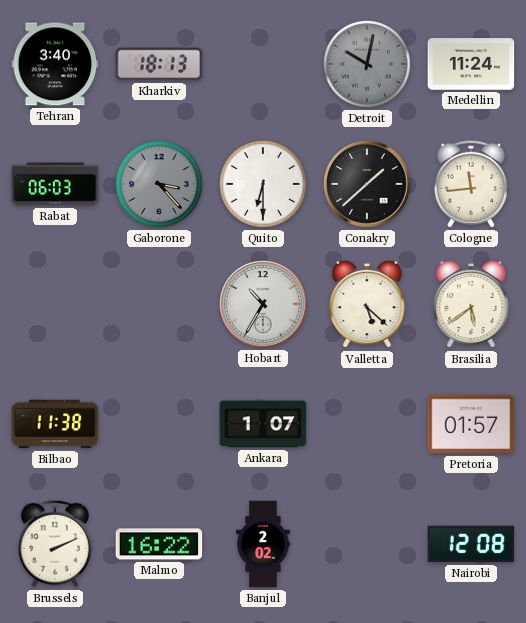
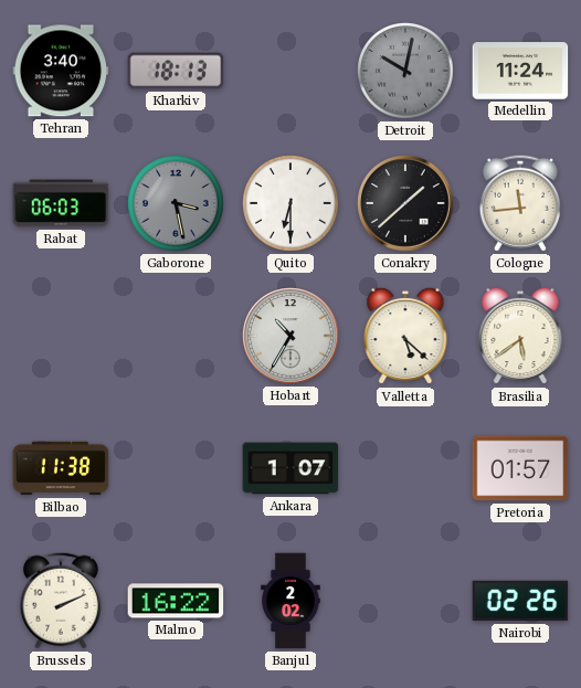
Gaborone: 3:23 -> 3:28 (177, 204)
Nairobi: 12:08 -> 02:26 (520, 601)
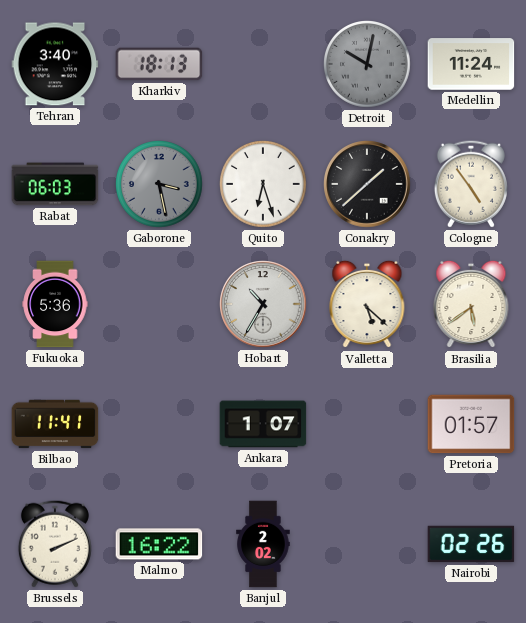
Quito: 6:30 -> 6:27 (264, 185)
Cologne: 11:44 -> 4:54 (471, 184)
Fukuoka: none -> 5:36 (55, 304)
Bilbao: 11:38 -> 11:41 (55, 424)
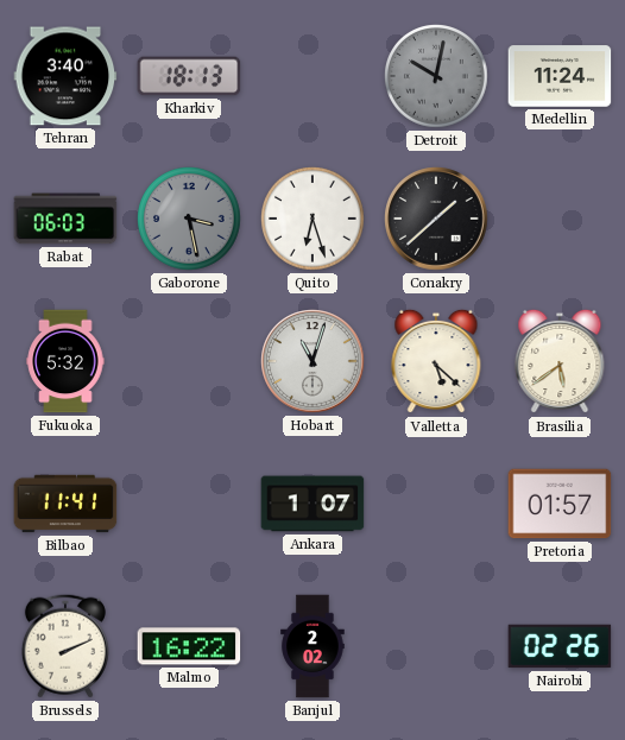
Cologne: 4:54 -> none (471, 184)
Fukuoka: 5:36 -> 5:32 (65, 361)
Hobart: 10:35 -> 11:03 (312, 361)
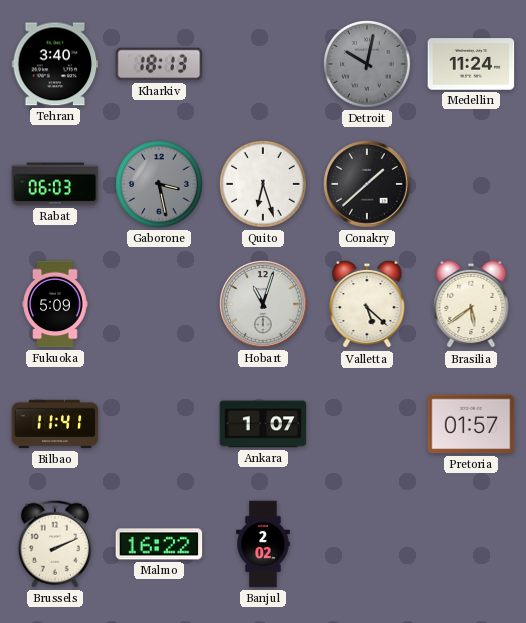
Fukuoka: 5:32 -> 5:09 (55, 304)
Nairobi: 02:26 -> none (560, 646)
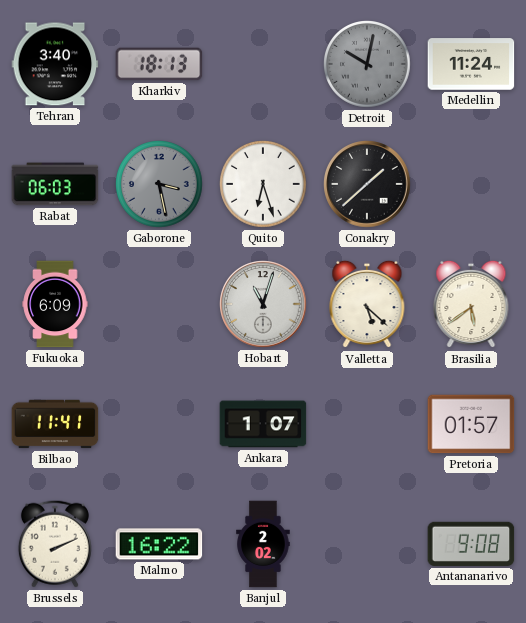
Fukuoka: 5:09 -> 6:09 (55, 304)
Antananarivo: none -> 9:08 (471, 544)
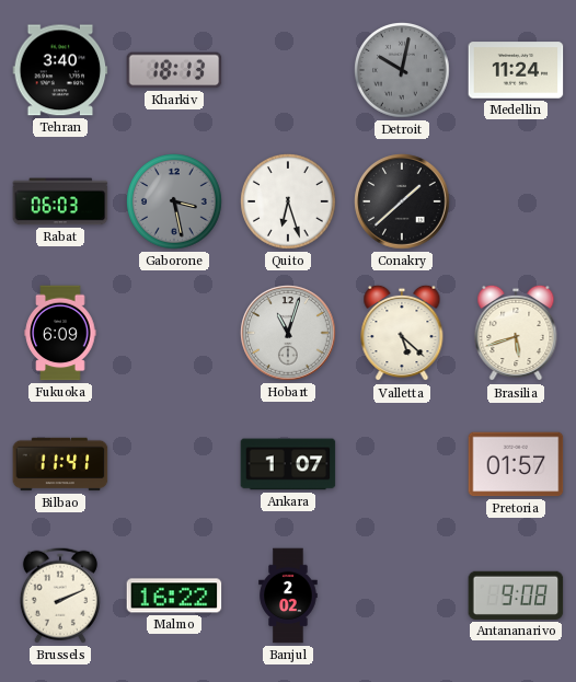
Brasilia: 5:39 -> 5:42 (516, 333)
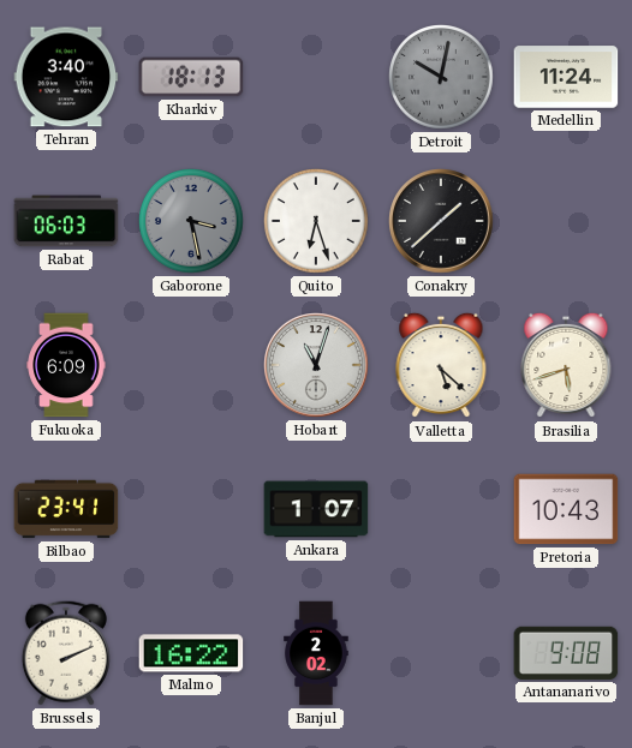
Bilbao: 11:41 -> 23:41 (66, 509)
Pretoria: 01:57 -> 10:43 (566, 509)
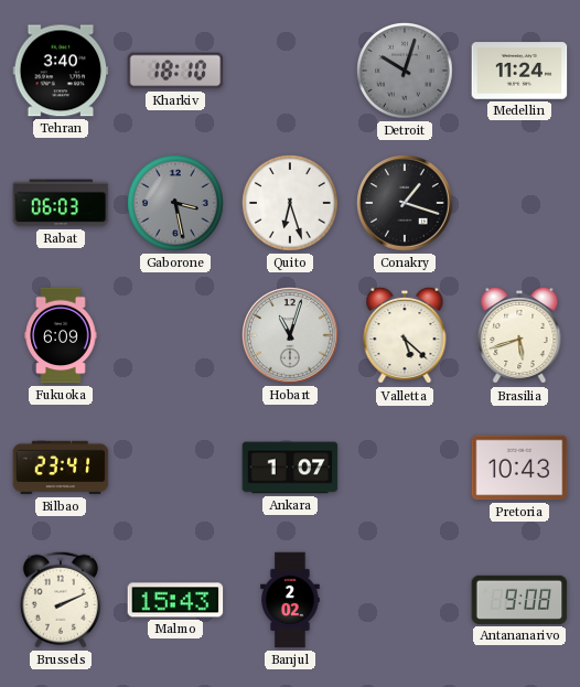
Kharkiv: 18:13 -> 18:10 (175, 71)
Detroit: 10:02 -> 10:03 (406, 72)
Conakry: 1:38 -> 1:18 (405, 203)
Malmo: 16:22 -> 15:43 (175, 600)
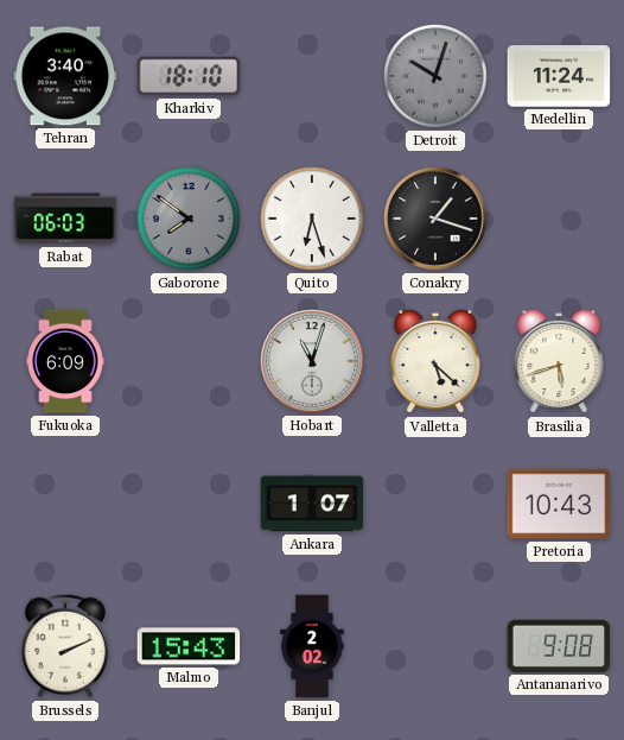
Gaborone: 3:28 -> 7:51 (190, 220)
Bilbao: 23:41 -> none (61, 468)
